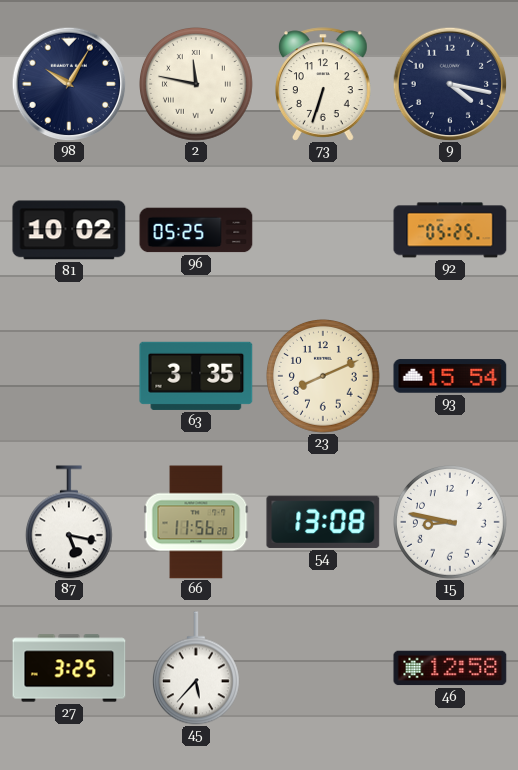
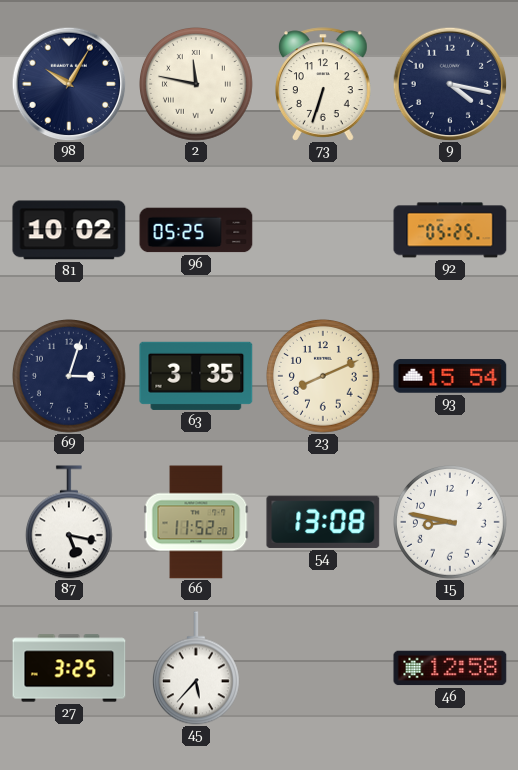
69: none -> 3:03 (70, 377)
66: 11:56 -> 11:52 (196, 522)
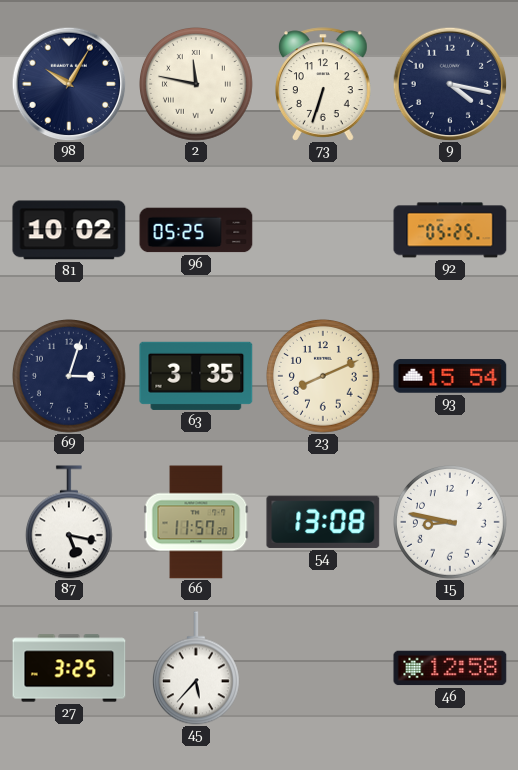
66: 11:52 -> 11:57 (196, 522)
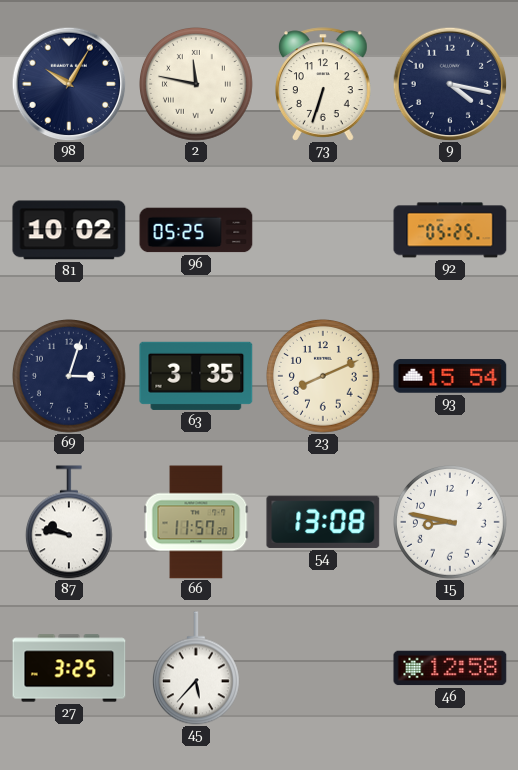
87: 5:17 -> 9:47 (69, 522)
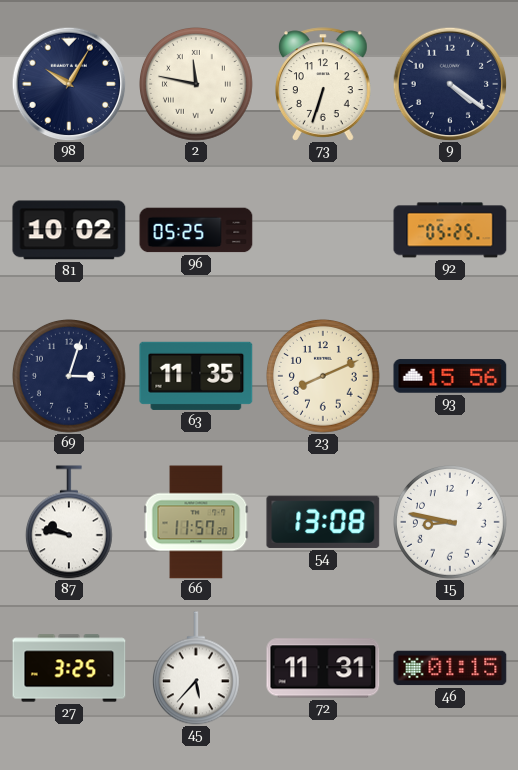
9: 4:17 -> 4:21 (450, 84)
63: 3:35 -> 11:35 (196, 376)
93: 15:54 -> 15:56 (450, 376)
72: none -> 11:31 (323, 668)
46: 12:58 -> 01:15 (450, 668)
